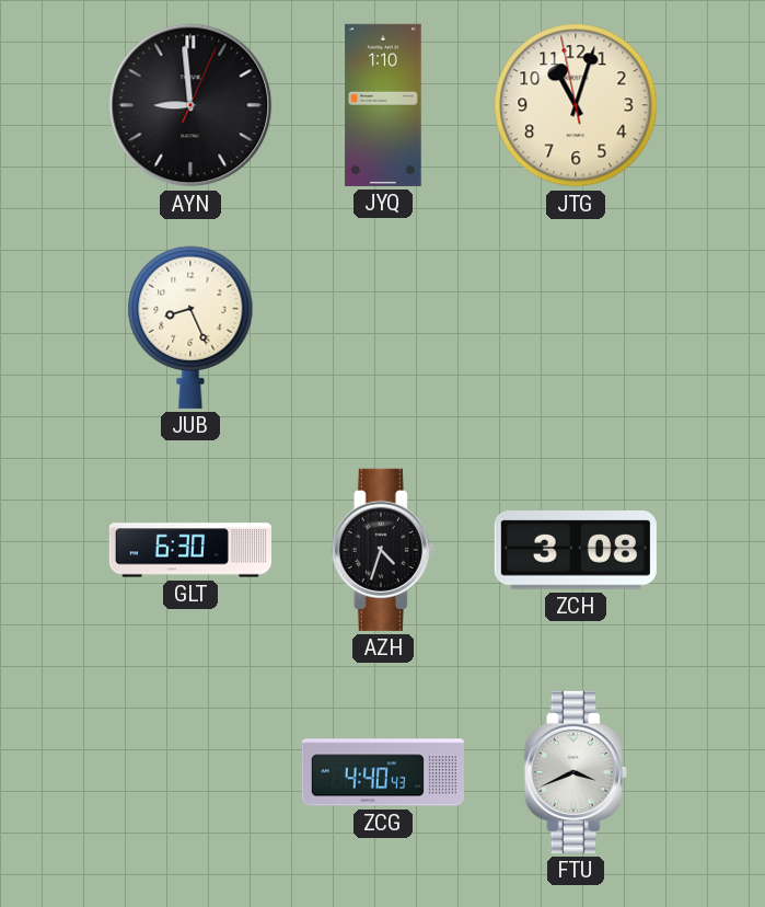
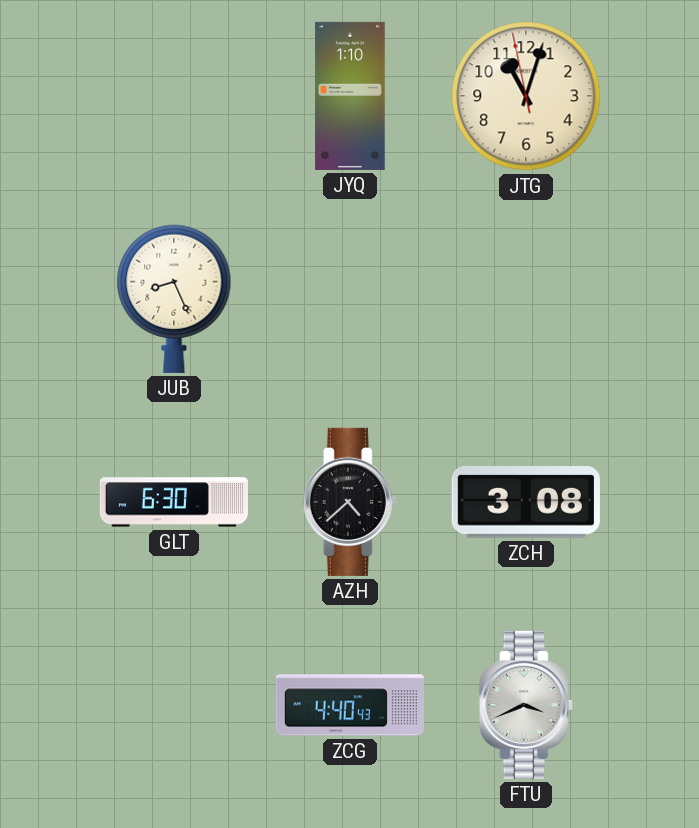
AYN: 8:59 -> none (190, 105)
AZH: 4:33 -> 4:38 (350, 502)
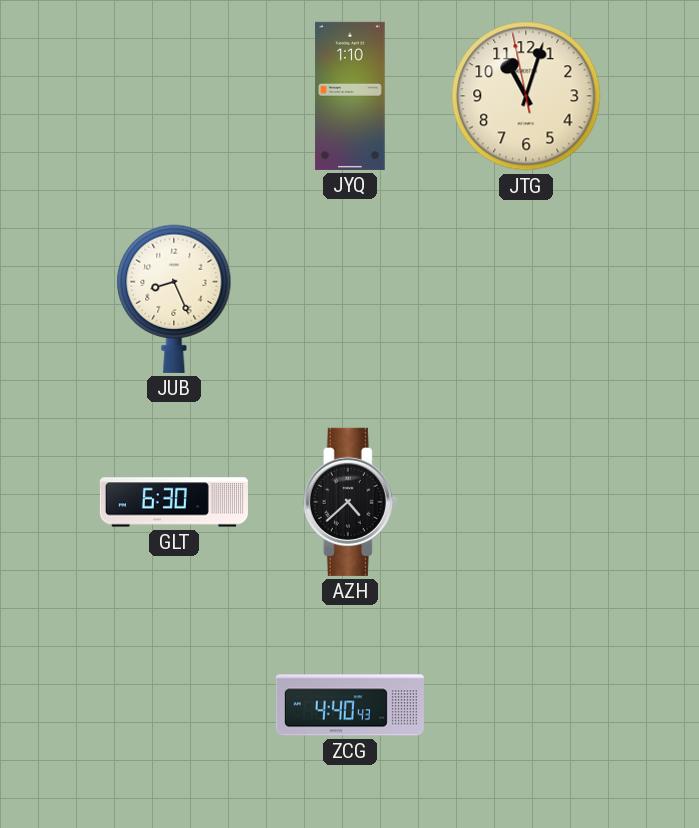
ZCH: 3:08 -> none (526, 502)
FTU: 3:41 -> none (526, 705)
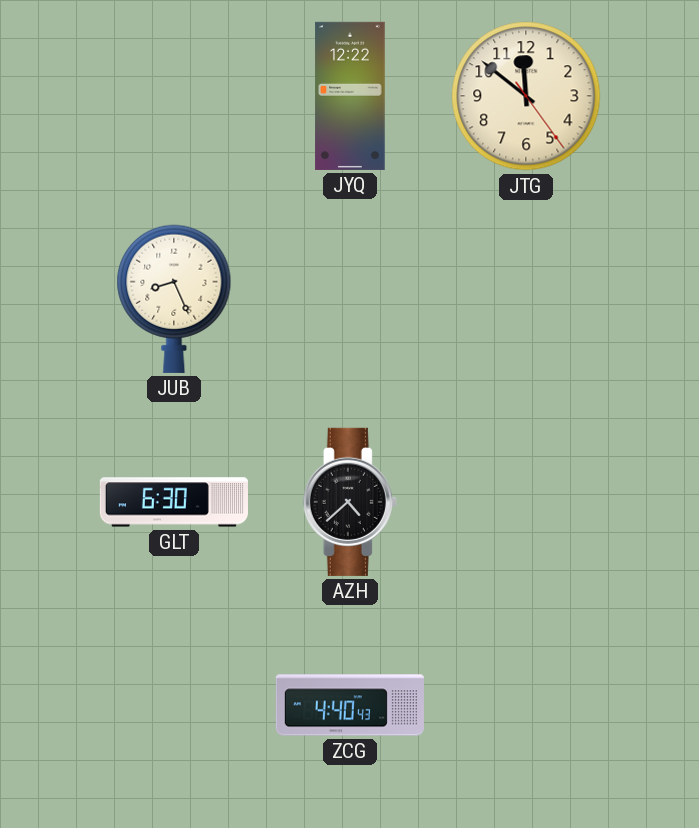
JYQ: 1:10 -> 12:22 (350, 96)
JTG: 11:02 -> 11:51 (526, 96)
